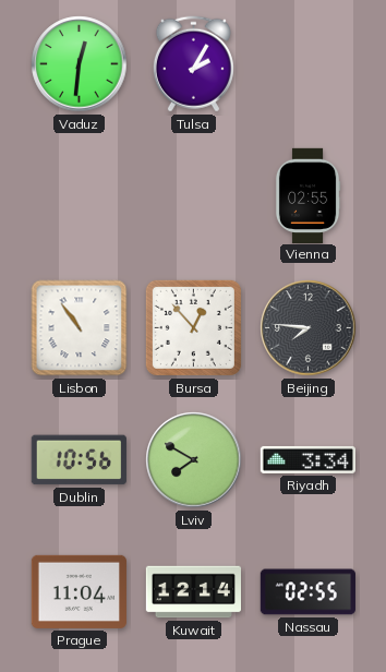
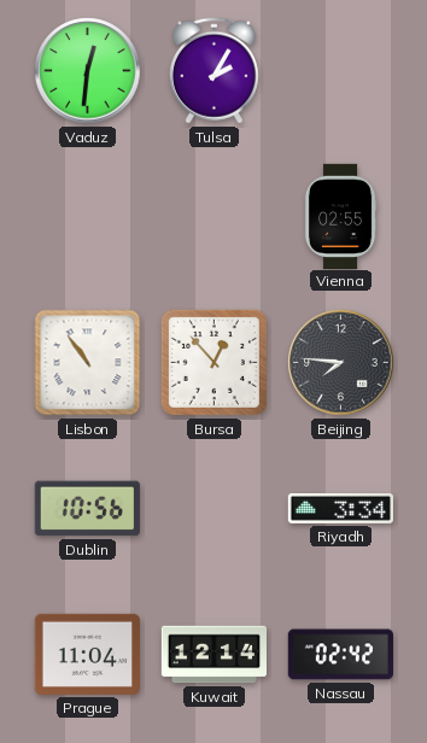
Lviv: 7:50 -> none (194, 460)
Nassau: 02:55 -> 02:42 (340, 655)
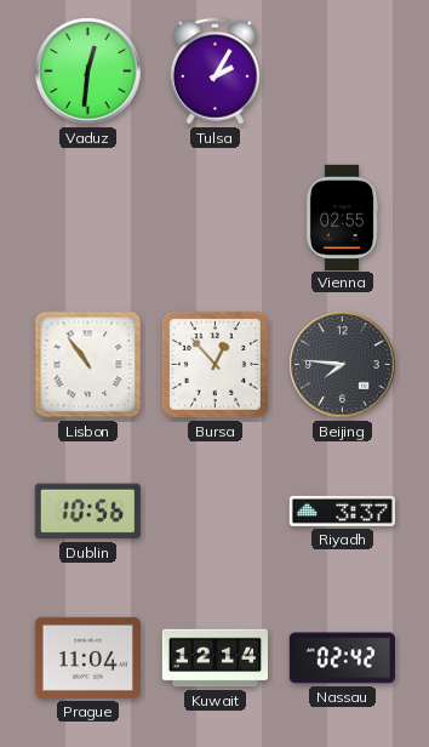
Riyadh: 3:34 -> 3:37 (342, 511)
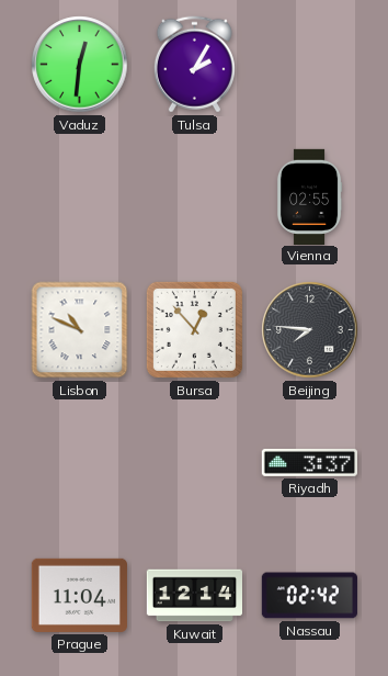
Lisbon: 10:54 -> 10:49 (80, 330)
Dublin: 10:56 -> none (87, 512)
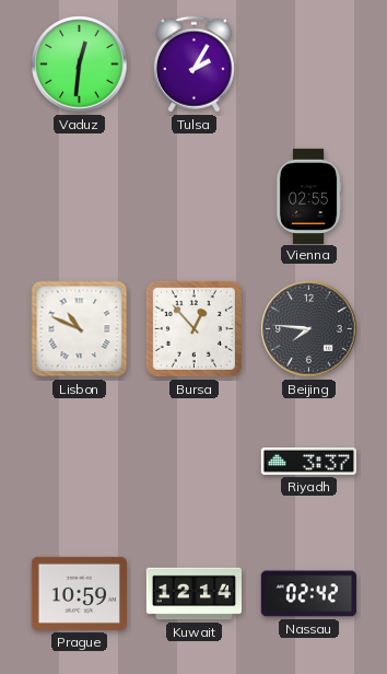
Prague: 11:04 -> 10:59 (79, 593)
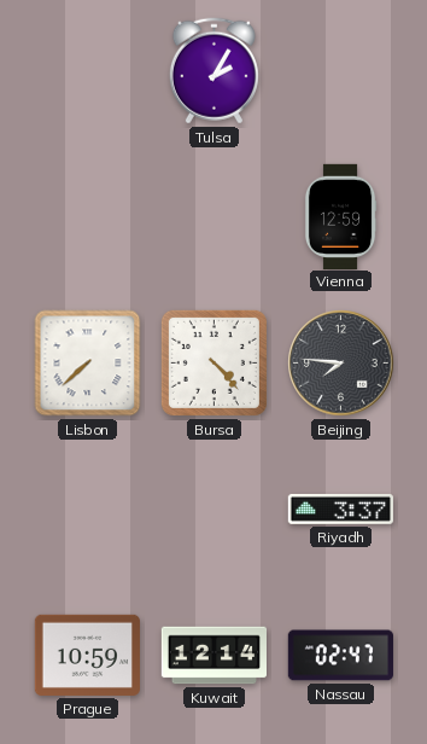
Vaduz: 12:31 -> none (80, 65)
Vienna: 02:55 -> 12:59 (340, 216)
Lisbon: 10:49 -> 7:38 (88, 364)
Bursa: 12:53 -> 4:23 (213, 362)
Nassau: 02:42 -> 02:47 (340, 656)
